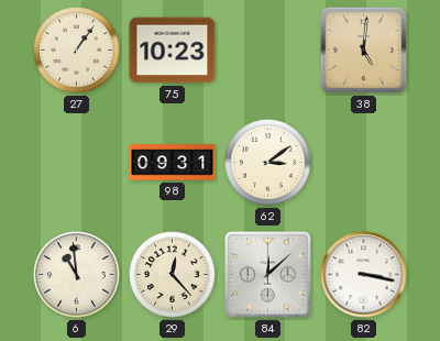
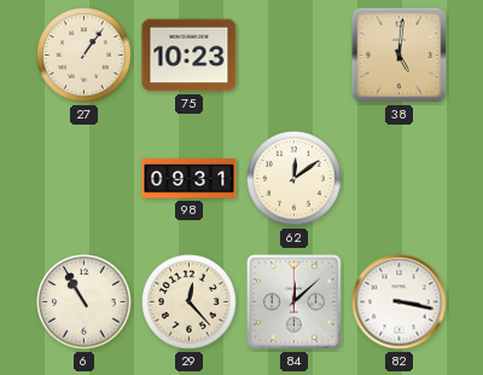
62: 3:09 -> 12:09 (295, 179)
6: 10:59 -> 10:55 (85, 302)
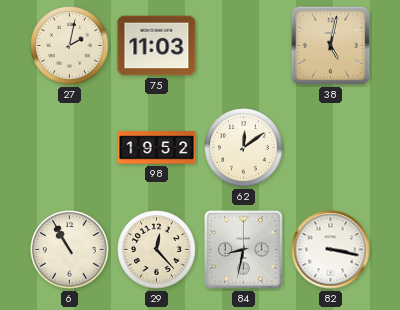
27: 1:06 -> 2:02 (70, 46)
75: 10:23 -> 11:03 (157, 46)
38: 5:01 -> 5:02 (331, 46)
98: 09:31 -> 19:52 (157, 148)
84: 12:08 -> 8:32 (244, 250)
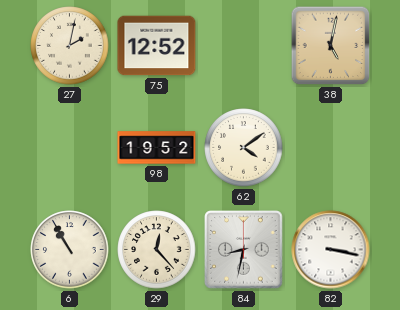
75: 11:03 -> 12:52 (157, 46)
62: 12:09 -> 4:09 (244, 148)
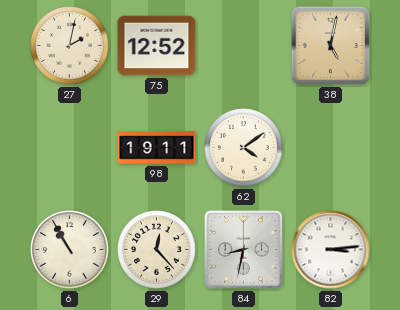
98: 19:52 -> 19:11 (157, 148)
82: 3:17 -> 3:14 (331, 250)
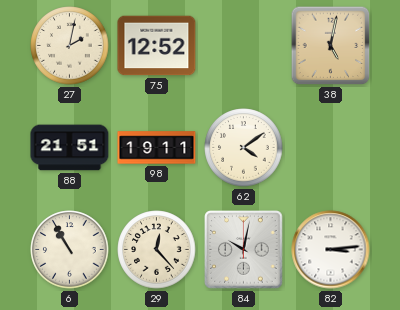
88: none -> 21:51 (70, 148)
84: 8:32 -> 10:02 (244, 250)
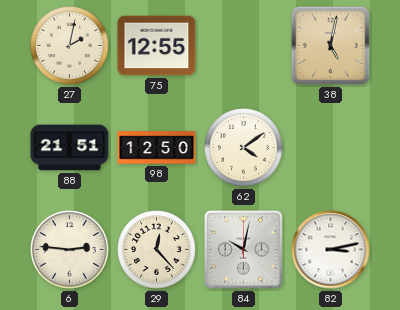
75: 12:52 -> 12:55 (157, 46)
98: 19:11 -> 12:50 (157, 148)
6: 10:55 -> 2:46 (70, 250)
82: 3:14 -> 3:13 (331, 250)
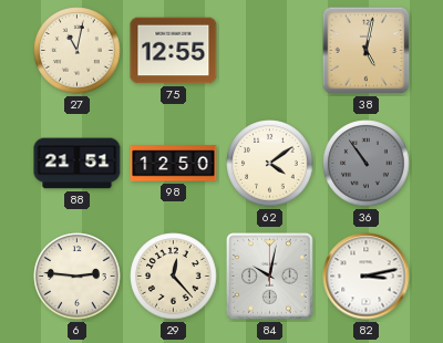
27: 2:02 -> 11:02 (78, 51)
36: none -> 10:54 (367, 164)
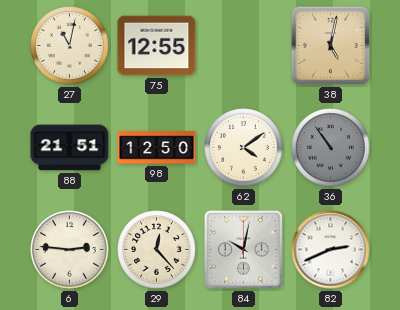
82: 3:13 -> 2:41 (331, 250)
